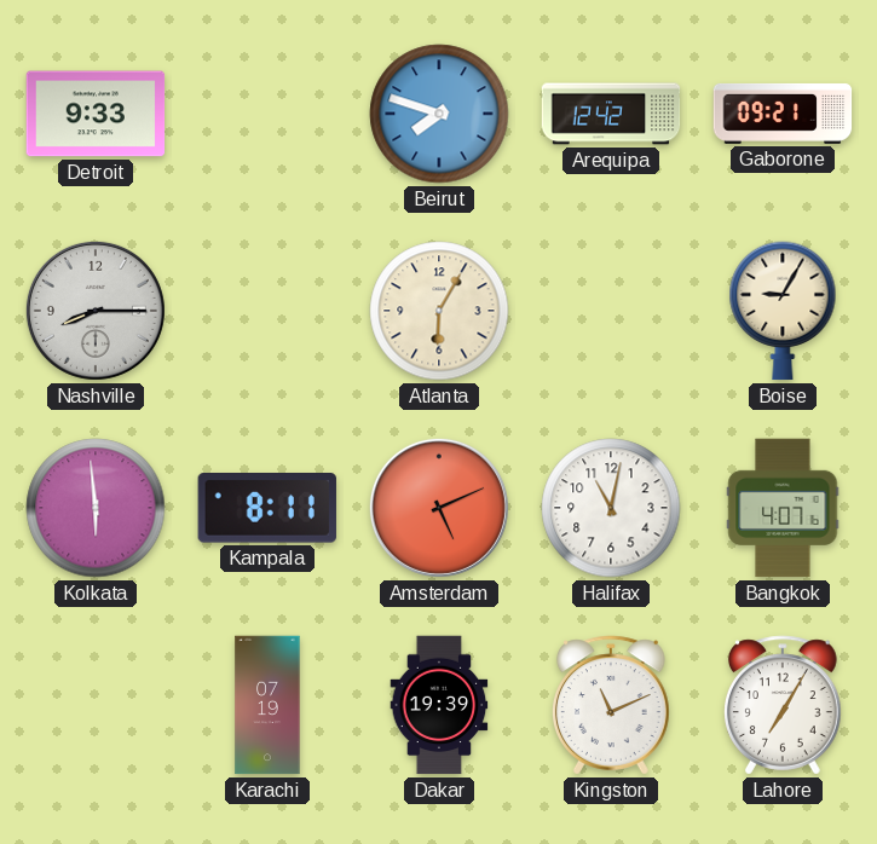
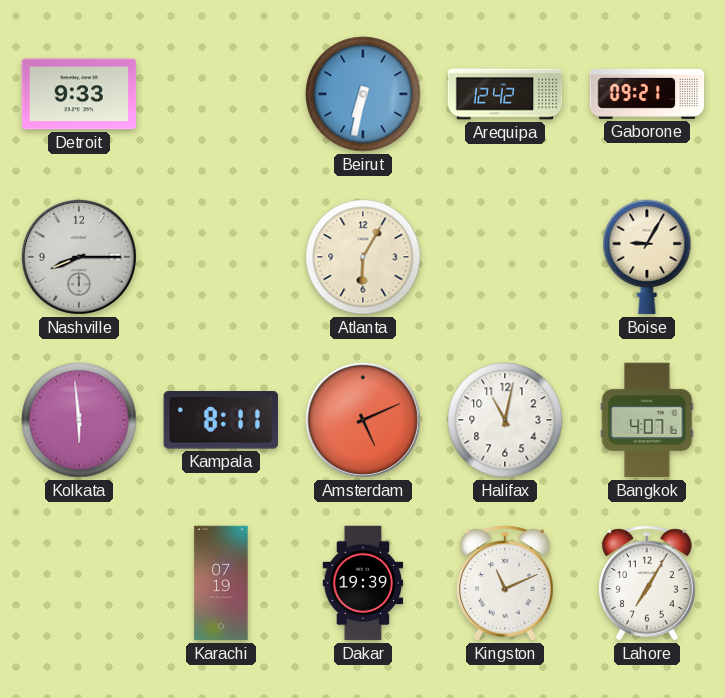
Beirut: 7:48 -> 6:32 (363, 94)
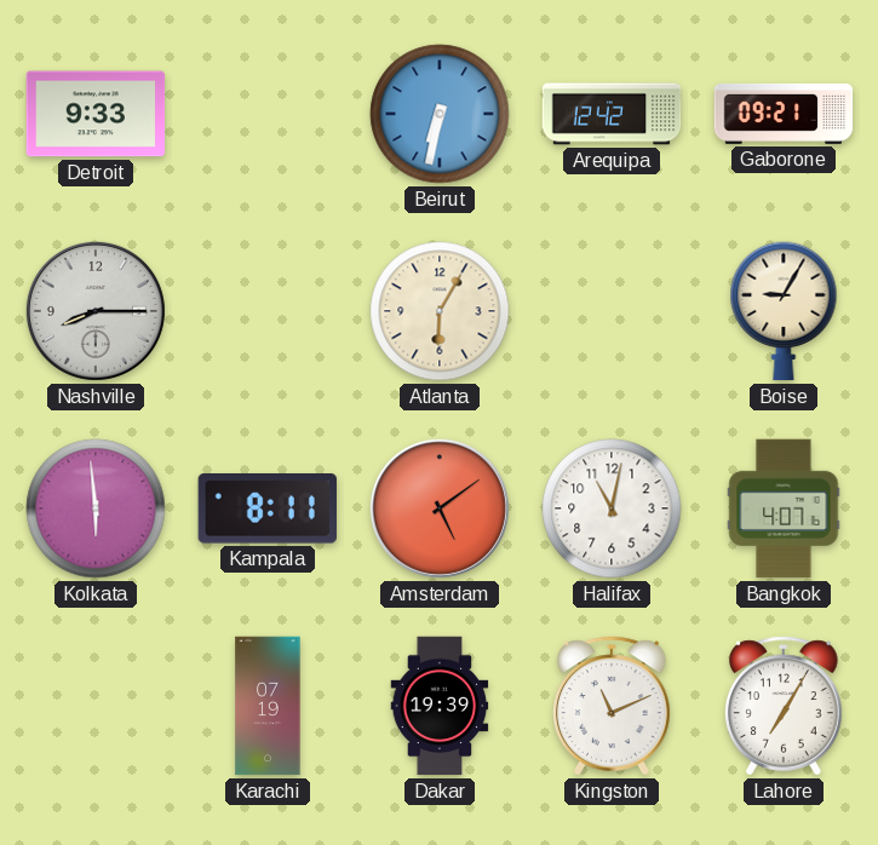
Amsterdam: 5:11 -> 5:09 (440, 508)
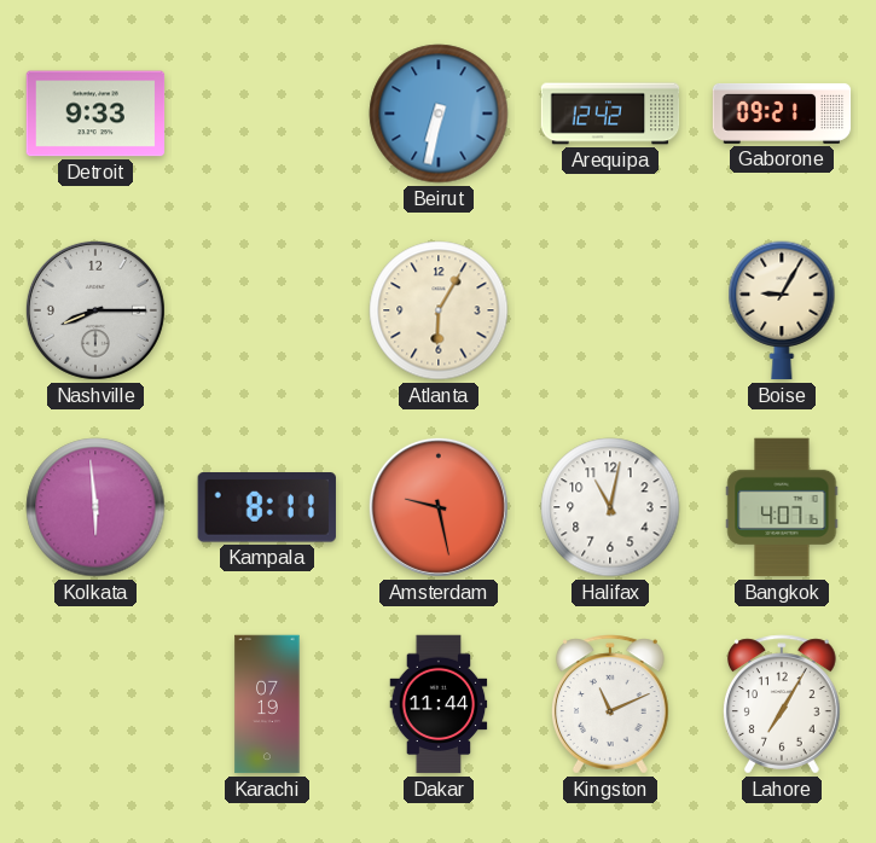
Amsterdam: 5:09 -> 9:28 (439, 507)
Dakar: 19:39 -> 11:44 (439, 704)
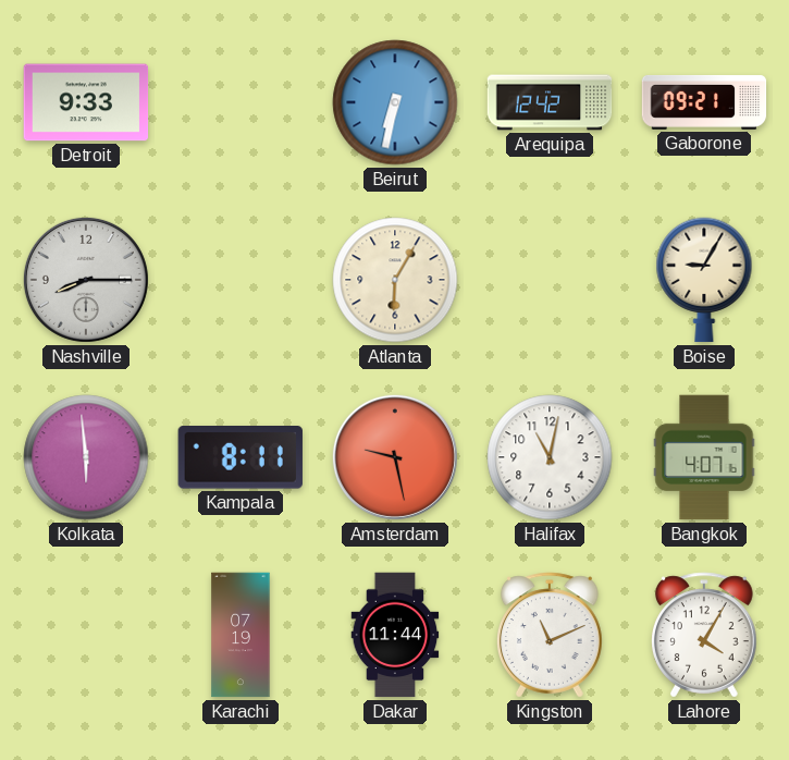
Lahore: 7:05 -> 4:05 (705, 635)
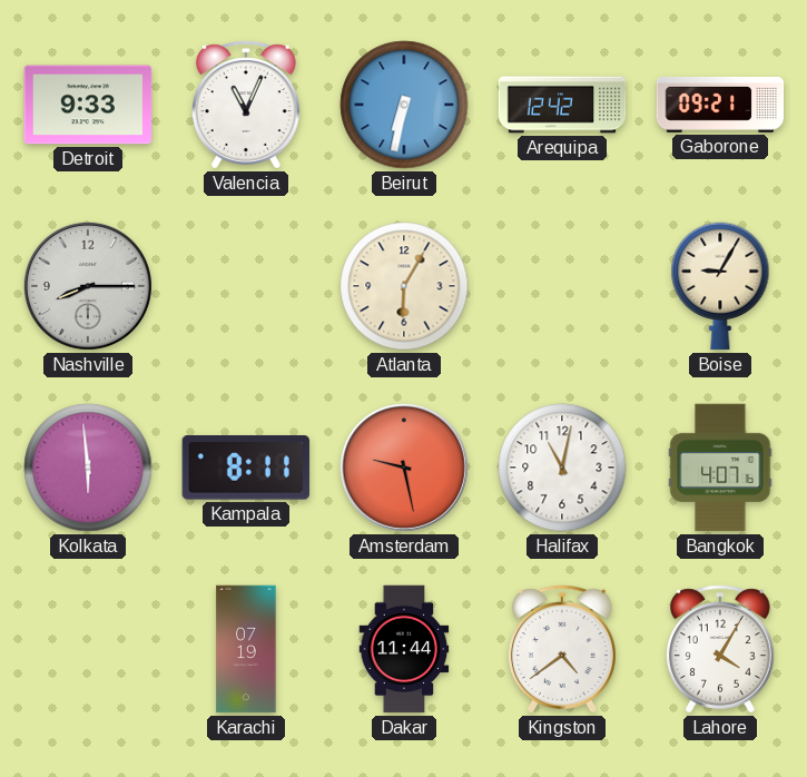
Valencia: none -> 11:04 (247, 105)
Kingston: 11:11 -> 4:39 (563, 649)
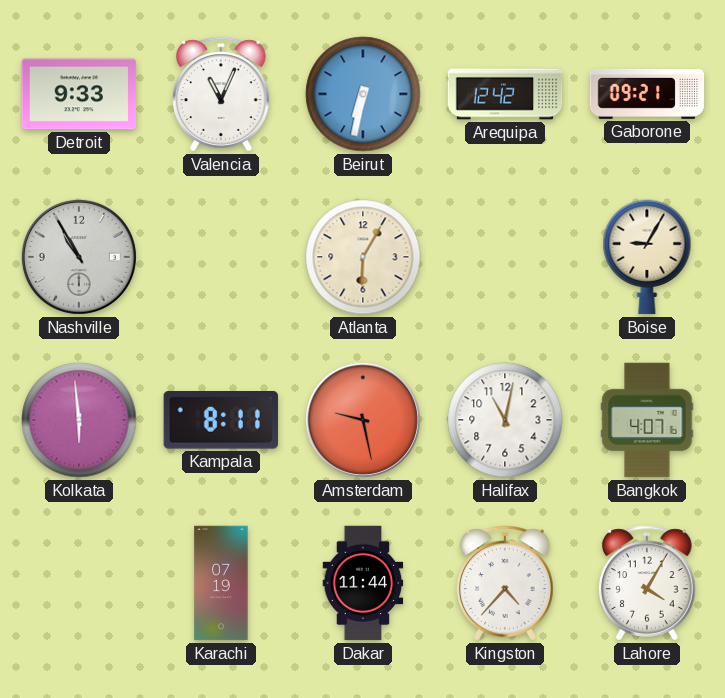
Nashville: 8:15 -> 10:55 (79, 257)
Kingston: 4:39 -> 4:37 (506, 583)
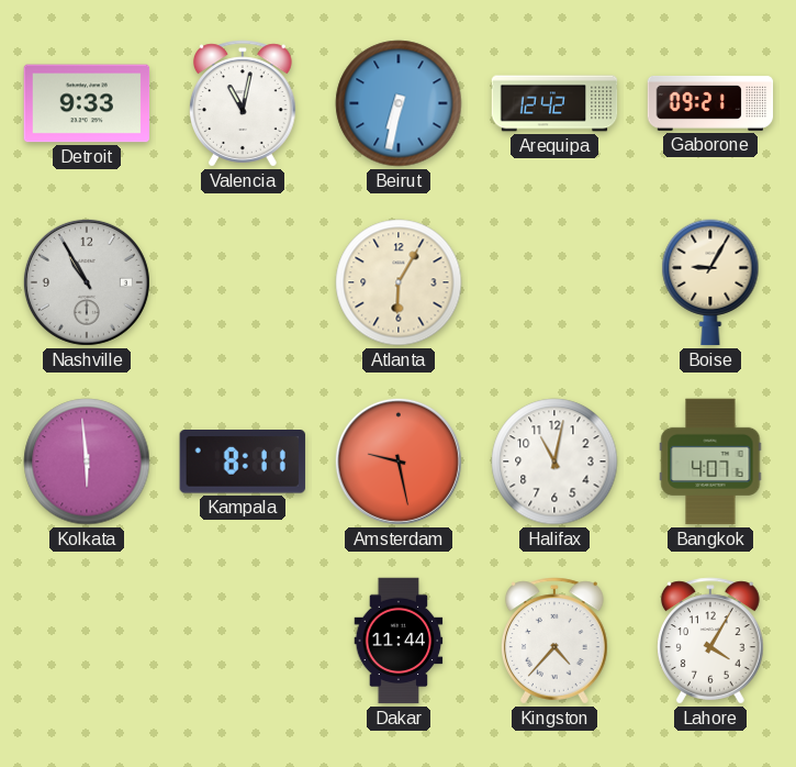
Valencia: 11:04 -> 11:02 (244, 103)
Karachi: 07:19 -> none (221, 583)
